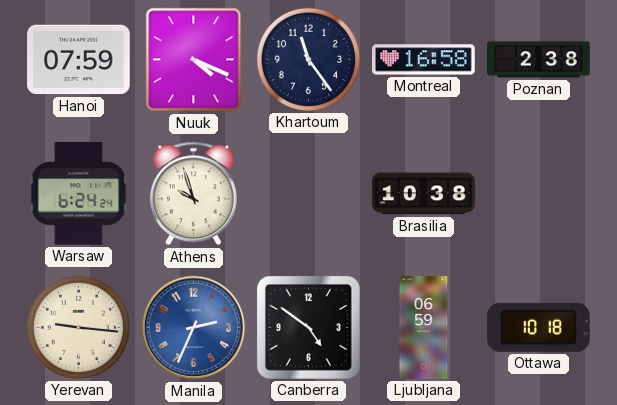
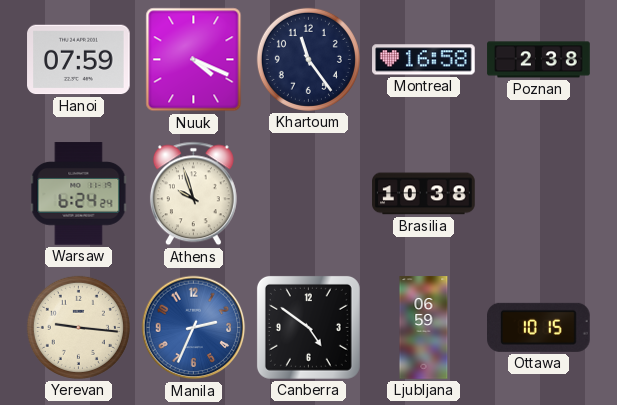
Ottawa: 10:18 -> 10:15 (539, 327)
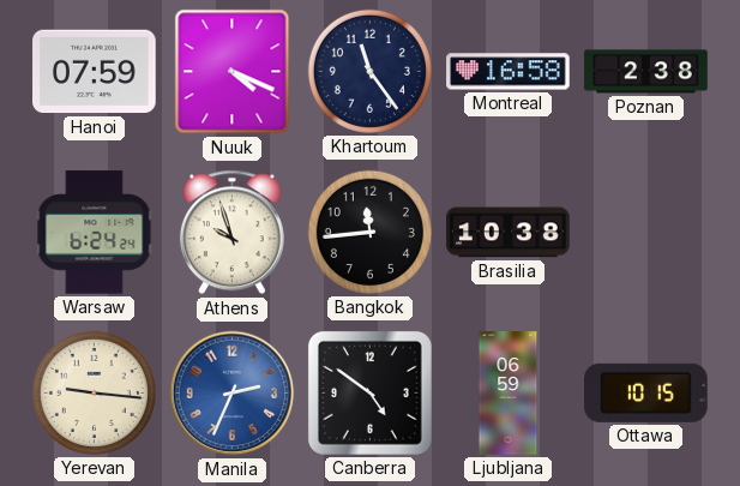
Bangkok: none -> 11:44 (369, 232)
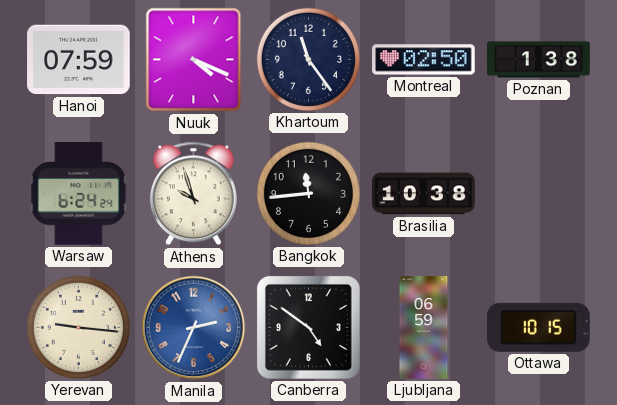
Montreal: 16:58 -> 02:50 (424, 60)
Poznan: 2:38 -> 1:38 (539, 60)
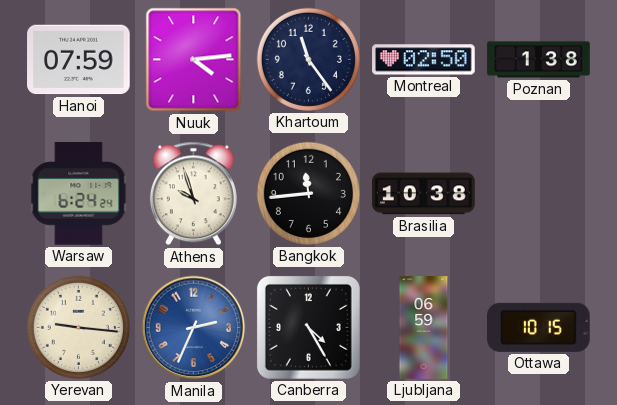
Nuuk: 4:19 -> 4:14 (194, 60)
Canberra: 4:51 -> 4:25 (308, 327)
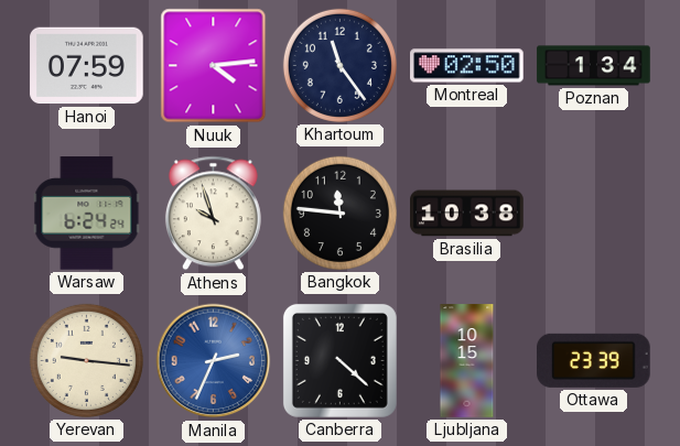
Poznan: 1:38 -> 1:34 (594, 66)
Bangkok: 11:44 -> 11:46 (339, 213)
Canberra: 4:25 -> 4:22 (339, 360)
Ljubljana: 06:59 -> 10:15 (467, 361)
Ottawa: 10:15 -> 23:39 (594, 360)
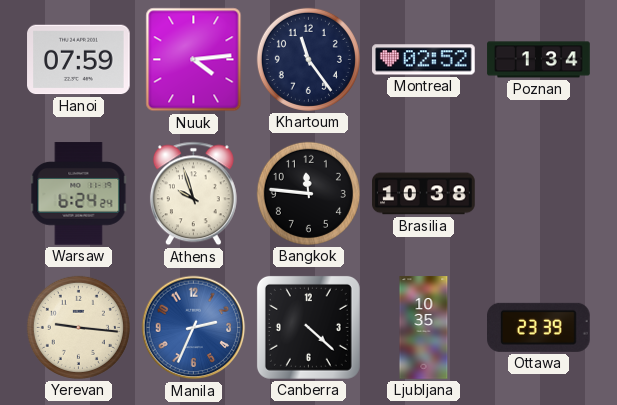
Montreal: 02:50 -> 02:52 (424, 60)
Ljubljana: 10:15 -> 10:35 (424, 328)
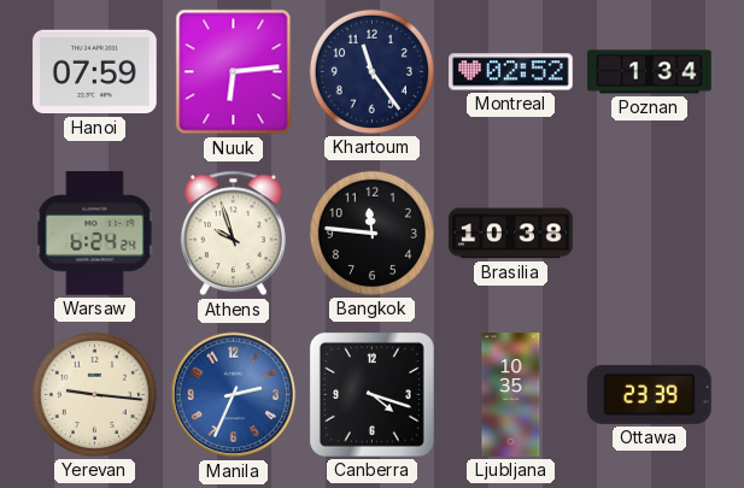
Nuuk: 4:14 -> 6:14 (234, 72)
Canberra: 4:22 -> 4:18 (371, 394)
